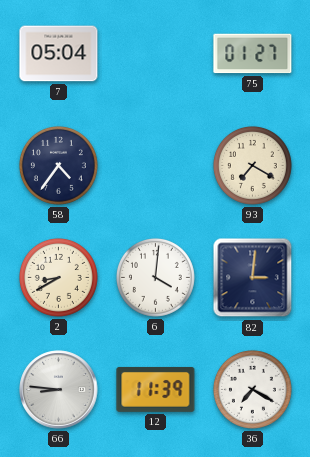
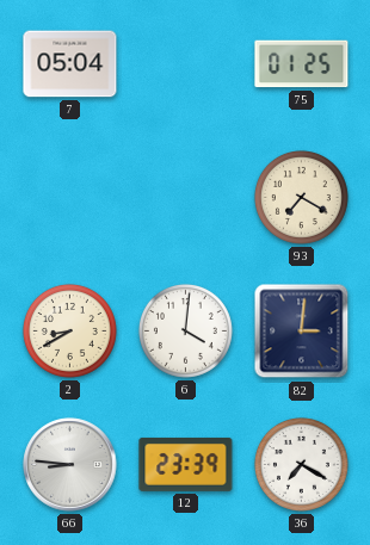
75: 01:27 -> 01:25 (302, 64)
58: 4:36 -> none (58, 165)
12: 11:39 -> 23:39 (186, 464)
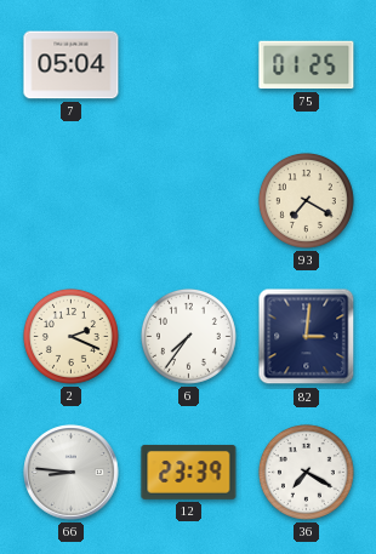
2: 8:40 -> 2:19 (70, 336)
6: 4:01 -> 7:36 (188, 336)
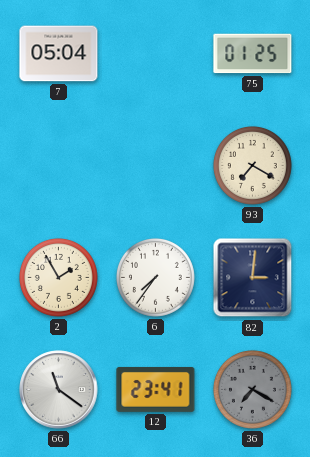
2: 2:19 -> 1:55 (58, 277)
66: 8:46 -> 11:21 (59, 390)
12: 23:39 -> 23:41 (156, 389)
36 dial: white -> grey (252, 389)
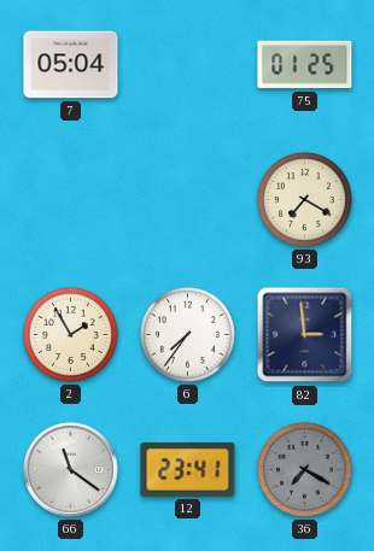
82: 3:01 -> 2:59 (305, 335)
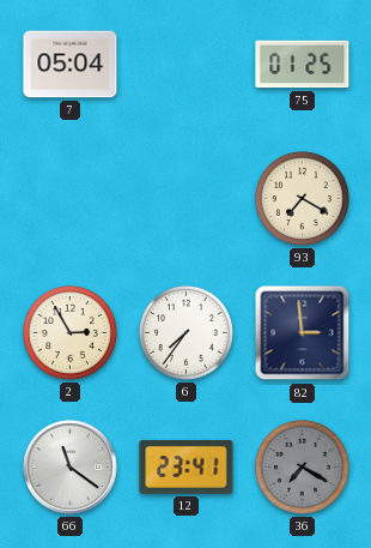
2: 1:55 -> 2:55 (69, 332)
